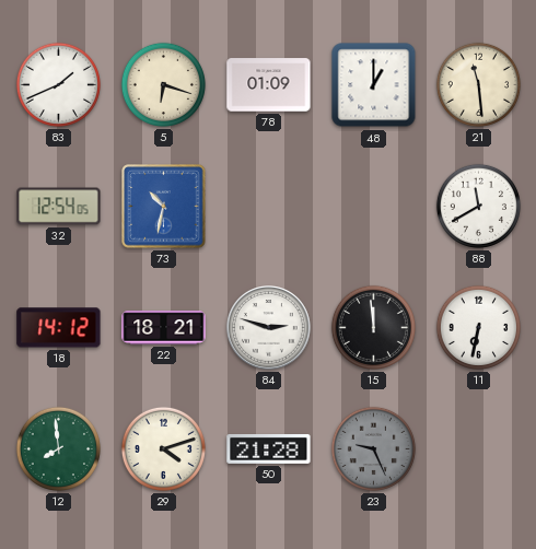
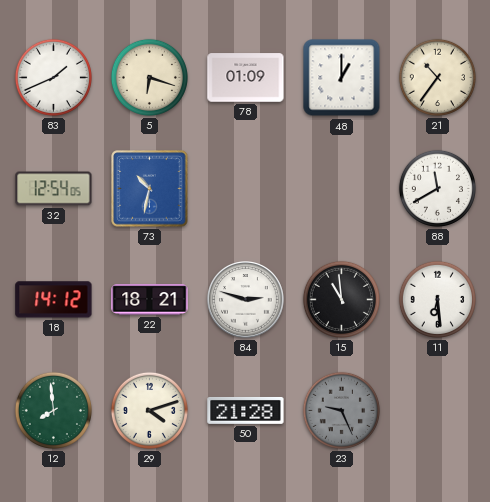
21: 11:29 -> 10:36 (437, 77)
15: 11:59 -> 10:59 (341, 299)
11: 6:32 -> 6:29 (437, 299)
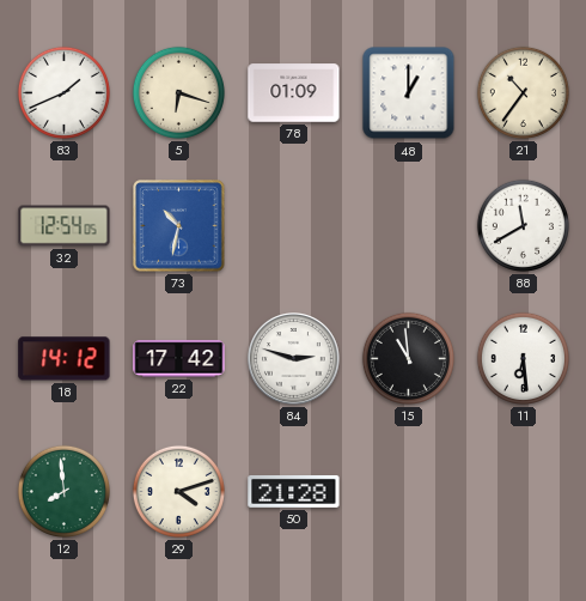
22: 18:21 -> 17:42 (179, 359)
23: 9:26 -> none (341, 410)
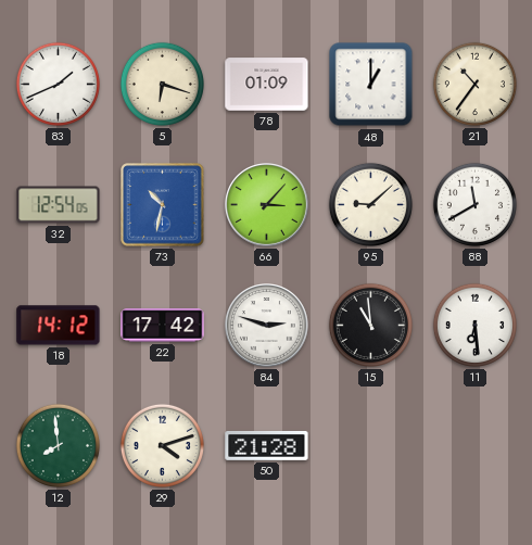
66: none -> 3:07 (267, 205)
95: none -> 9:08 (370, 204)
